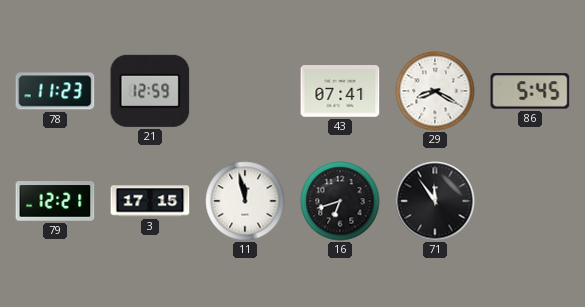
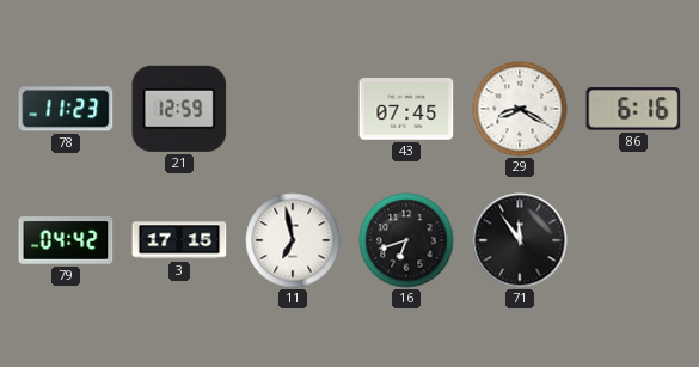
43: 07:41 -> 07:45 (406, 109)
86: 5:45 -> 6:16 (633, 109)
79: 12:21 -> 04:42 (66, 240)
11: 11:58 -> 6:58 (293, 240)
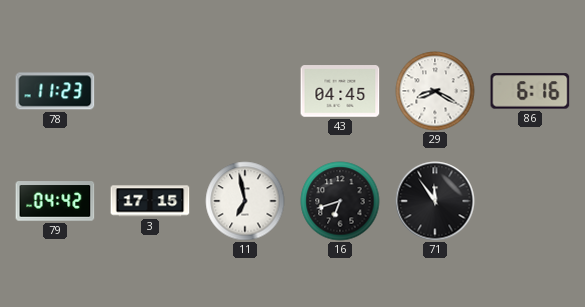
21: 12:59 -> none (179, 109)
43: 07:45 -> 04:45 (340, 91)
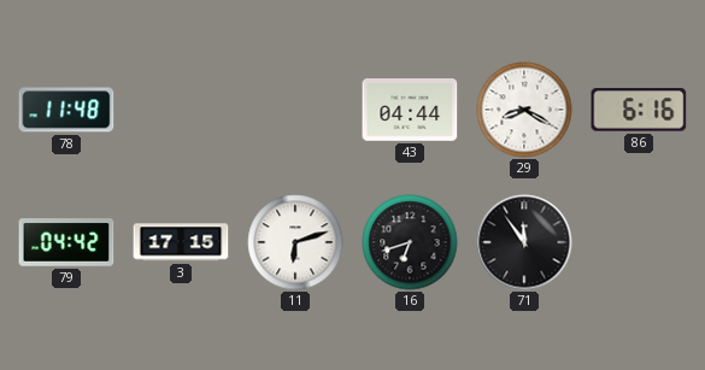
78: 11:23 -> 11:48 (66, 110)
43: 04:45 -> 04:44 (410, 110)
11: 6:58 -> 6:12 (295, 242)
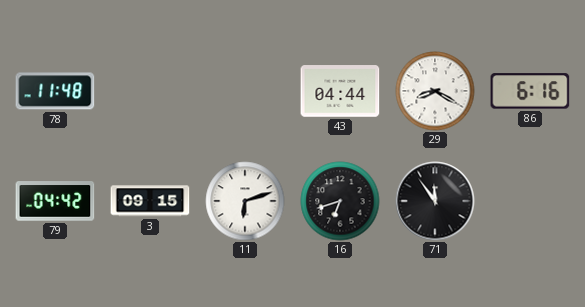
3: 17:15 -> 09:15 (150, 201)
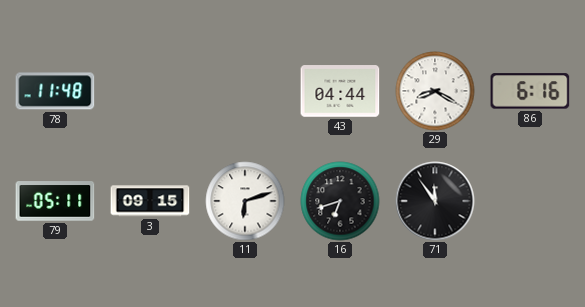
79: 04:42 -> 05:11 (55, 201)
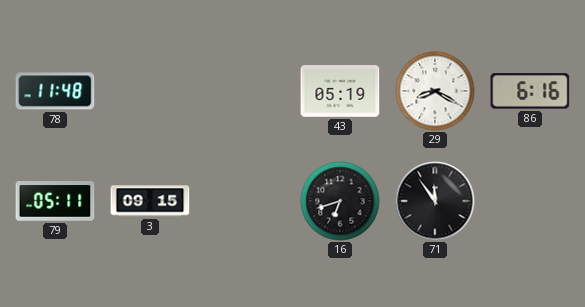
43: 04:44 -> 05:19 (340, 91)
11: 6:12 -> none (245, 201)
